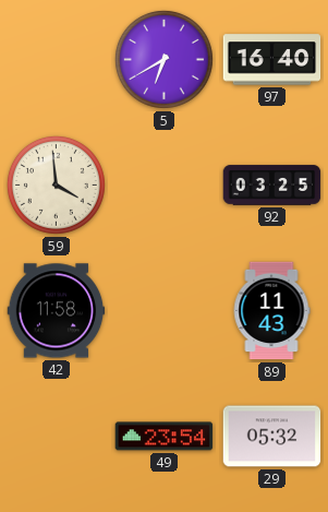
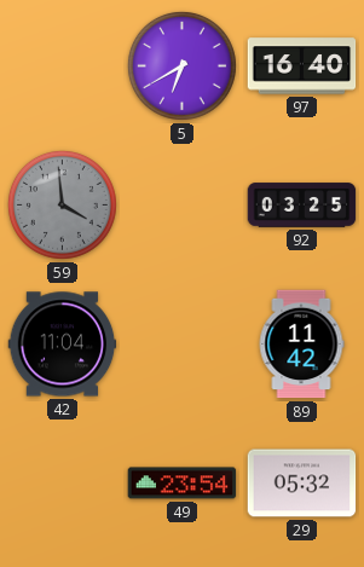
59 dial: cream -> grey (62, 204)
42: 11:58 -> 11:04 (63, 345)
89: 11:43 -> 11:42 (301, 345)
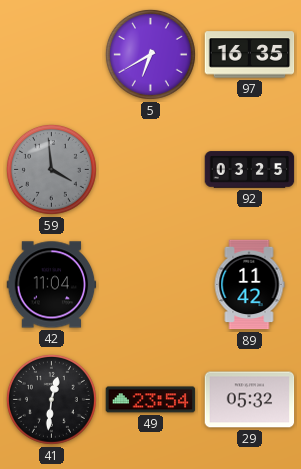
97: 16:40 -> 16:35 (250, 55)
41: none -> 12:31 (51, 399)
